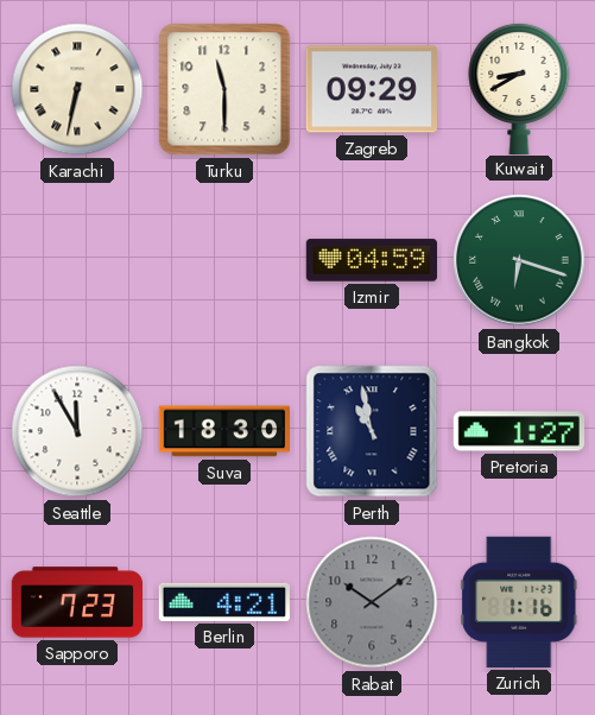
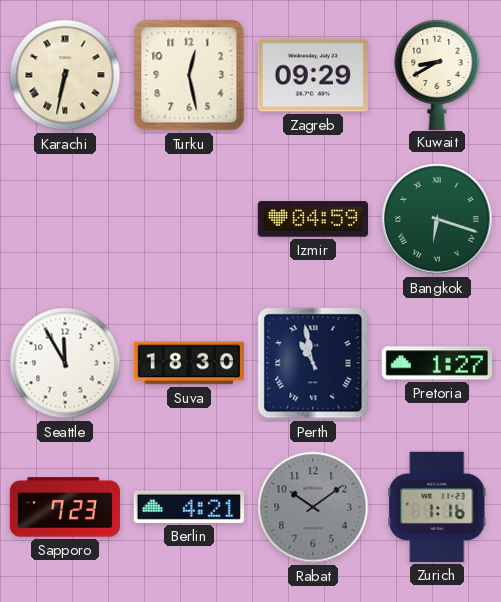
Turku: 11:30 -> 12:28 (189, 75)
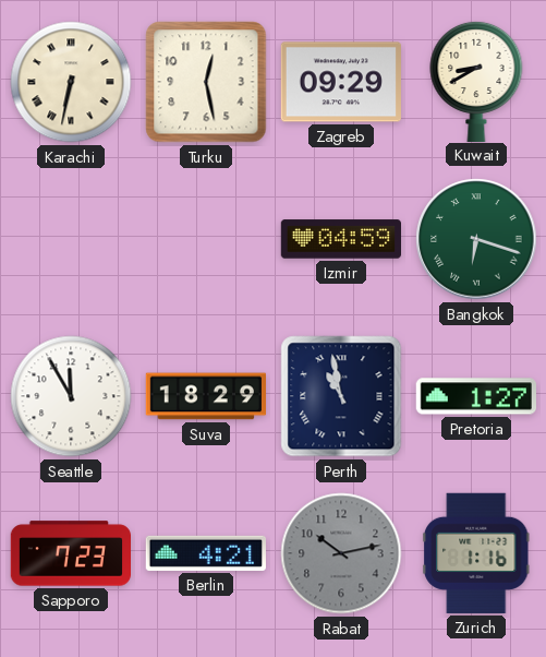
Suva: 18:30 -> 18:29 (205, 396)
Rabat: 10:09 -> 10:13 (341, 553)
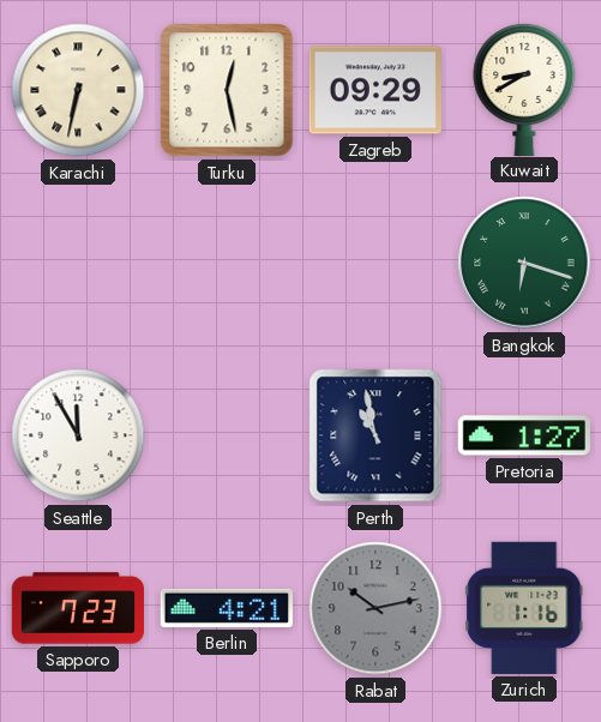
Izmir: 04:59 -> none (340, 239)
Suva: 18:29 -> none (205, 396)
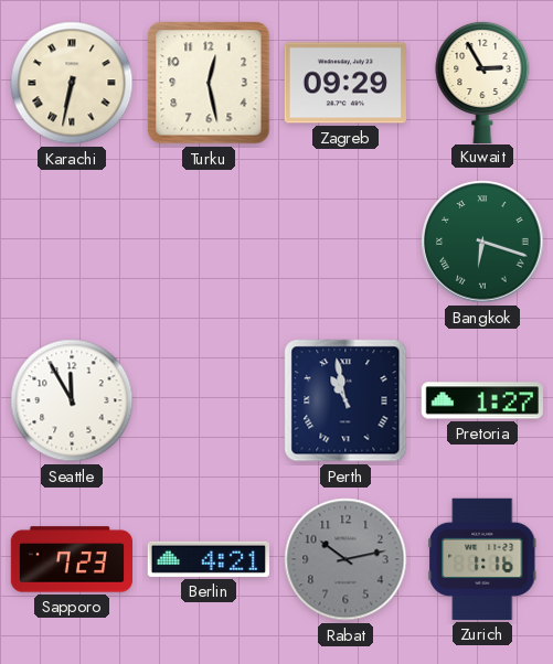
Kuwait: 8:40 -> 2:55 (482, 82)
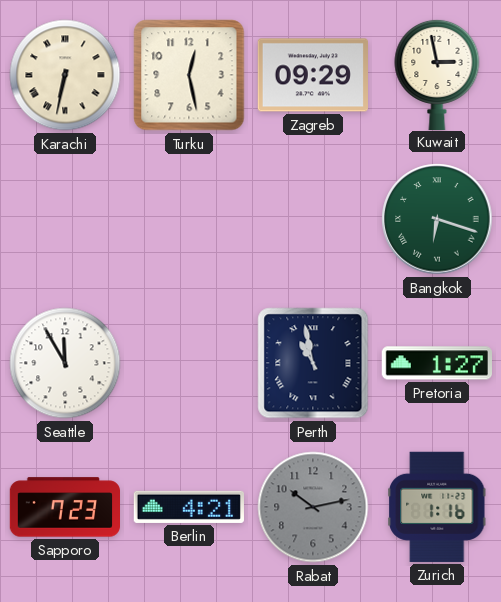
Kuwait: 2:55 -> 2:58 (437, 74)
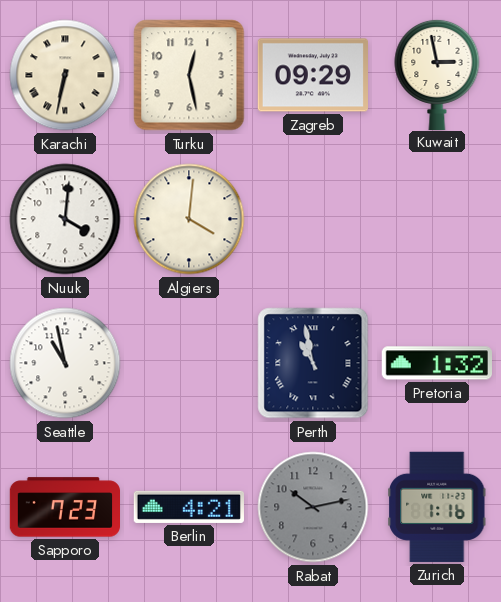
Nuuk: none -> 4:01 (65, 219)
Algiers: none -> 4:01 (189, 219)
Bangkok: 6:18 -> none (437, 219)
Seattle: 11:55 -> 10:58 (65, 363)
Pretoria: 1:27 -> 1:32 (436, 363)
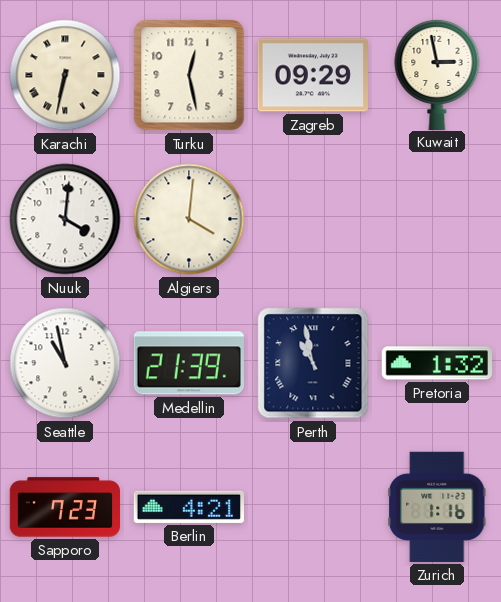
Medellin: none -> 21:39 (189, 363)
Rabat: 10:13 -> none (313, 507)
